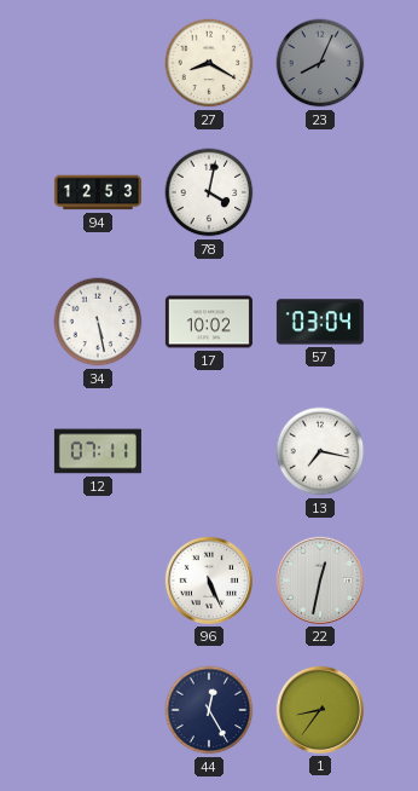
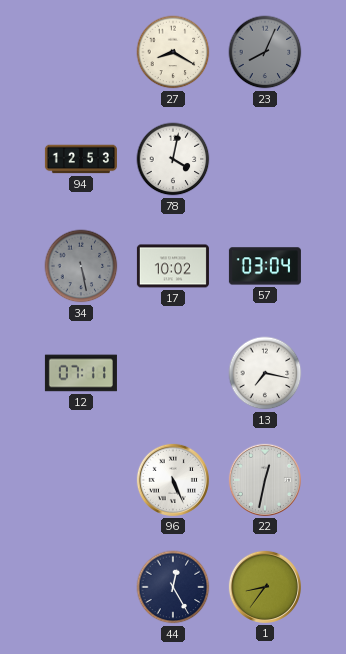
34 dial: white -> grey (81, 266)
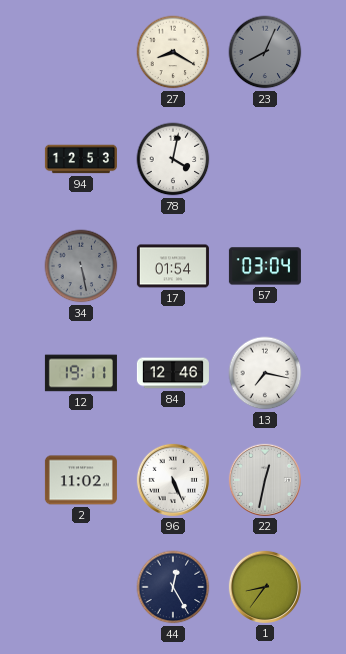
17: 10:02 -> 01:54 (173, 266)
12: 07:11 -> 19:11 (81, 373)
84: none -> 12:46 (173, 373)
2: none -> 11:02 (81, 480)
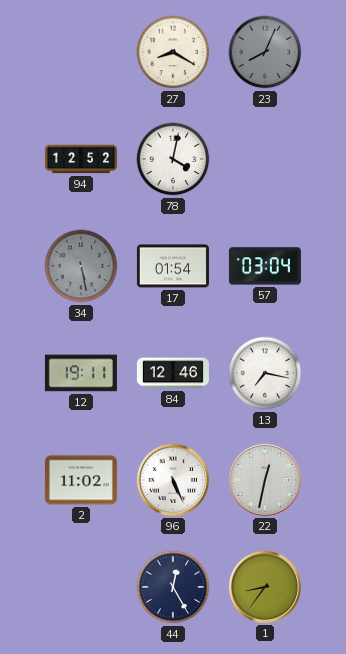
94: 12:53 -> 12:52 (81, 159)
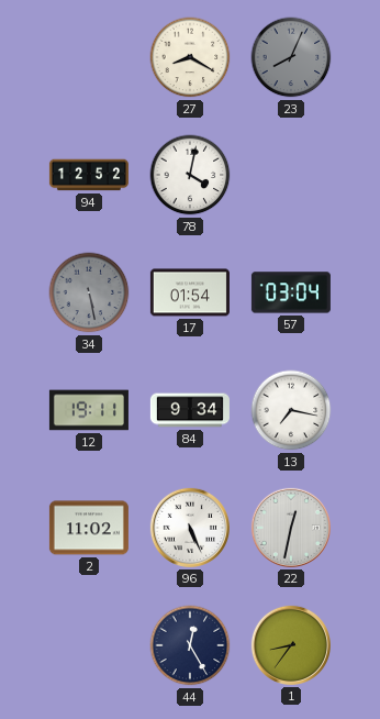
84: 12:46 -> 9:34 (190, 410)
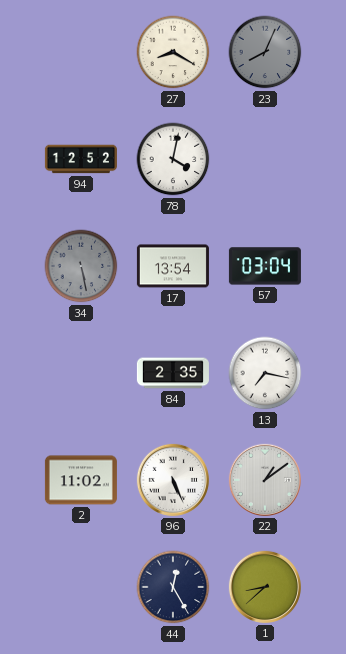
17: 01:54 -> 13:54 (173, 266)
12: 19:11 -> none (89, 410)
84: 9:34 -> 2:35 (173, 373)
22: 12:32 -> 1:09 (265, 480)
1: 8:36 -> 8:38 (265, 587)
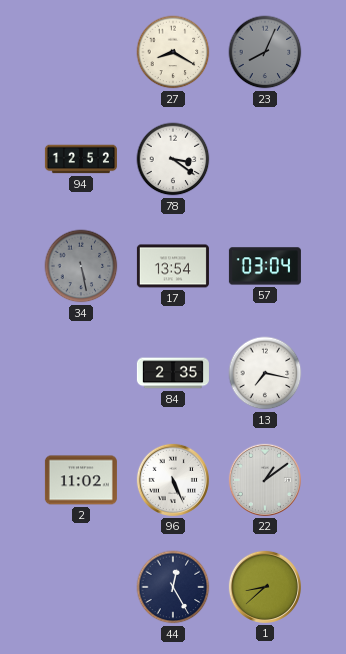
78: 4:02 -> 3:21 (173, 159)
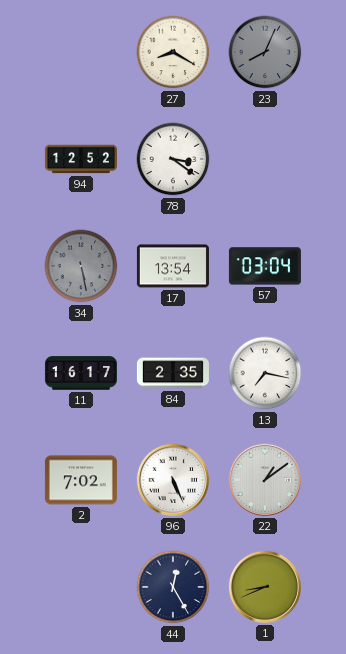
11: none -> 16:17 (81, 373)
2: 11:02 -> 7:02 (81, 480)
1: 8:38 -> 8:41 (265, 587)
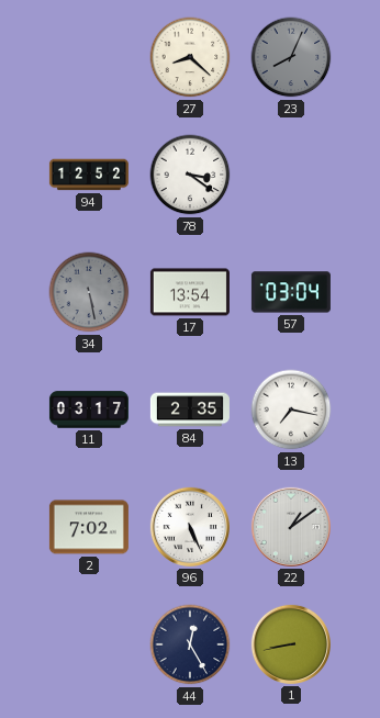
27: 8:20 -> 8:22 (190, 57)
11: 16:17 -> 03:17 (89, 410)
1: 8:41 -> 8:43 (291, 644)
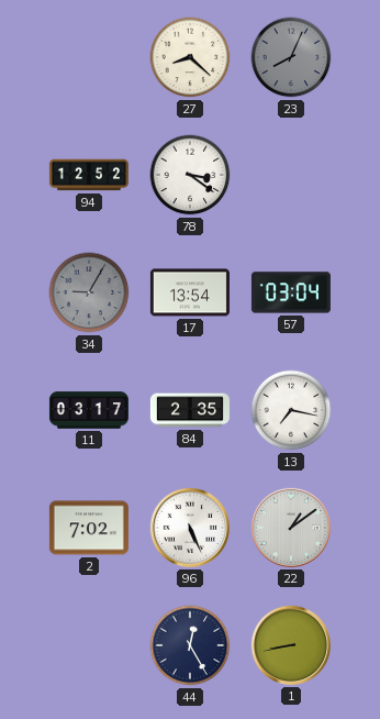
34: 5:28 -> 9:05 (89, 292)
